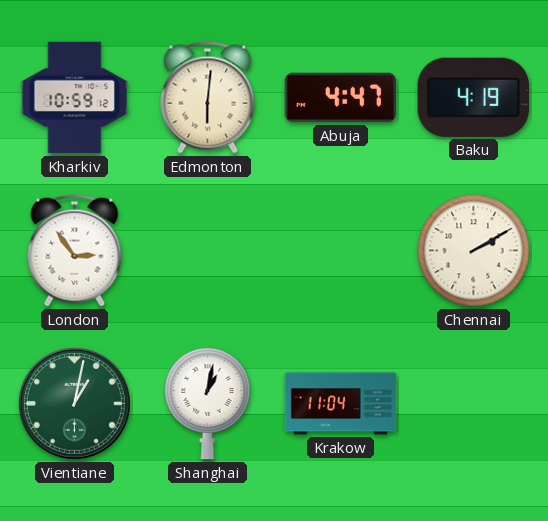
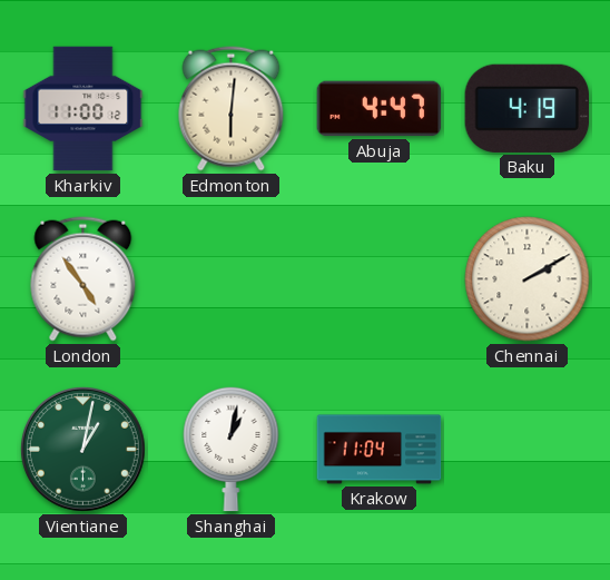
Kharkiv: 10:59 -> 11:00 (83, 109)
London: 2:54 -> 4:54 (83, 279)
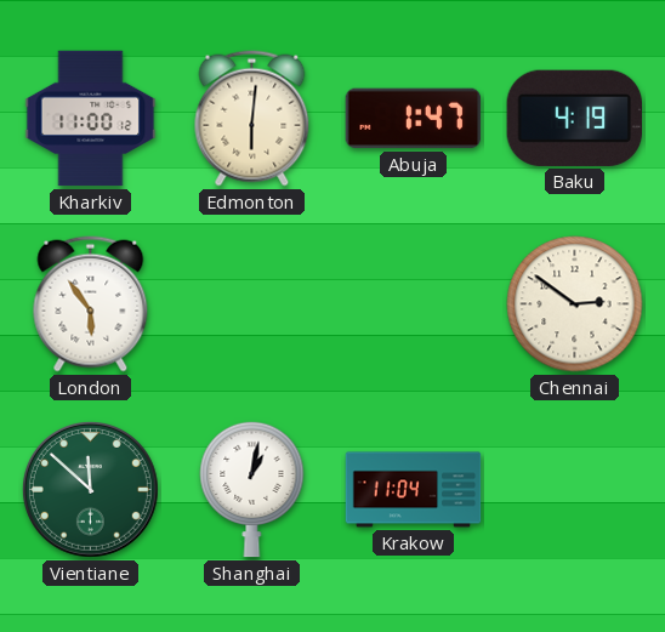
Abuja: 4:47 -> 1:47 (414, 119)
London: 4:54 -> 5:54 (91, 304)
Chennai: 2:10 -> 2:51 (575, 304)
Vientiane: 1:02 -> 11:52 (90, 489)
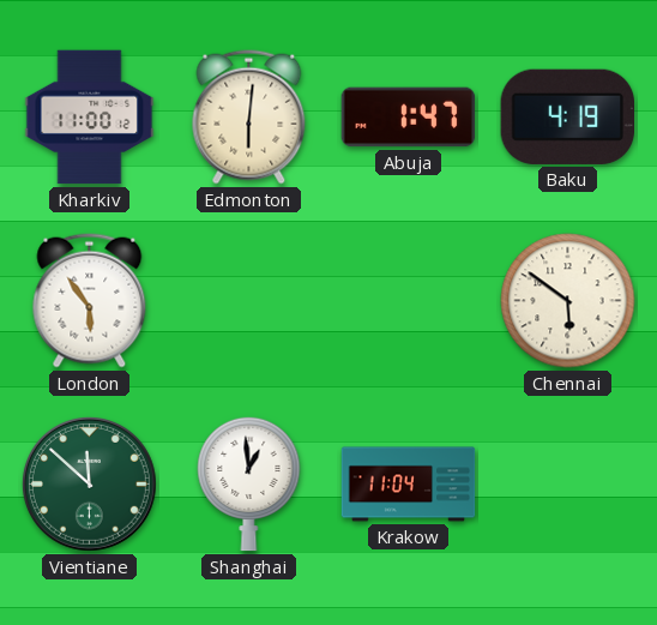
Chennai: 2:51 -> 5:51 (568, 301)
Shanghai: 1:02 -> 12:59 (249, 483)
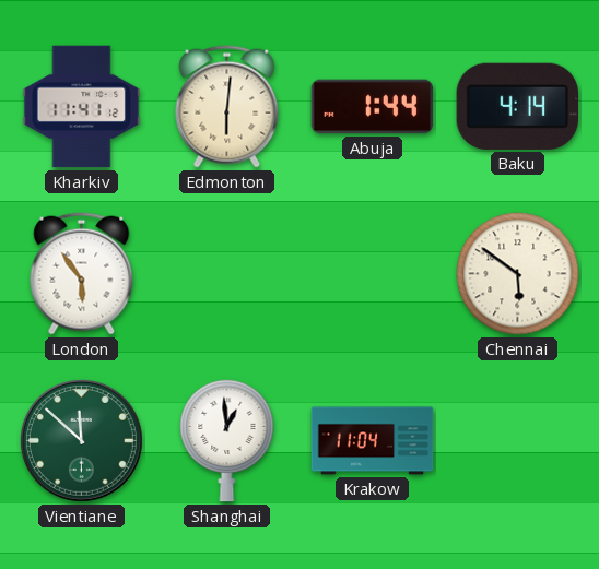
Kharkiv: 11:00 -> 11:41 (82, 107)
Abuja: 1:47 -> 1:44 (373, 107)
Baku: 4:19 -> 4:14 (517, 106)
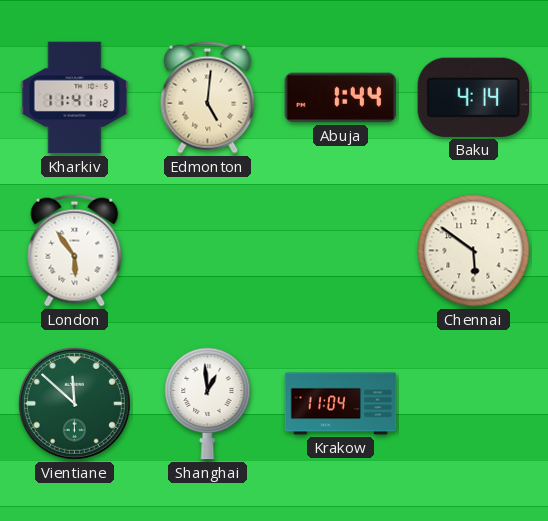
Edmonton: 6:01 -> 5:01 (208, 98)
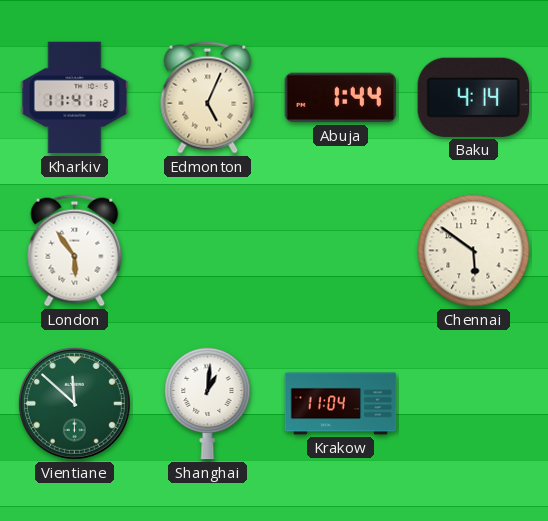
Edmonton: 5:01 -> 5:04 (208, 98)
Shanghai: 12:59 -> 1:01 (208, 403)
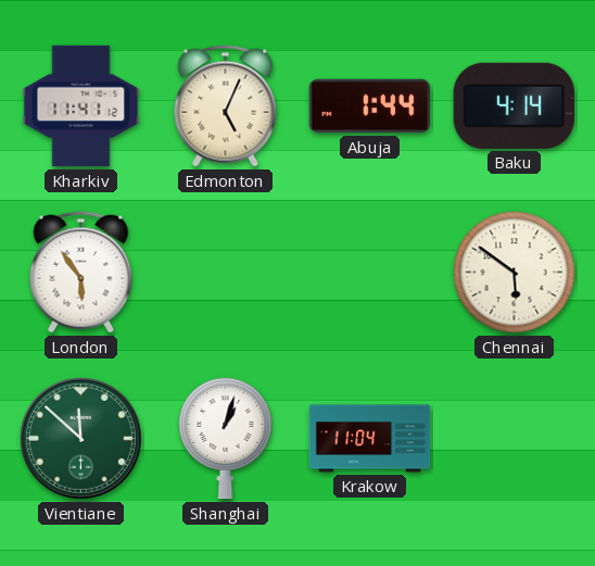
Shanghai: 1:01 -> 1:03 (226, 438)
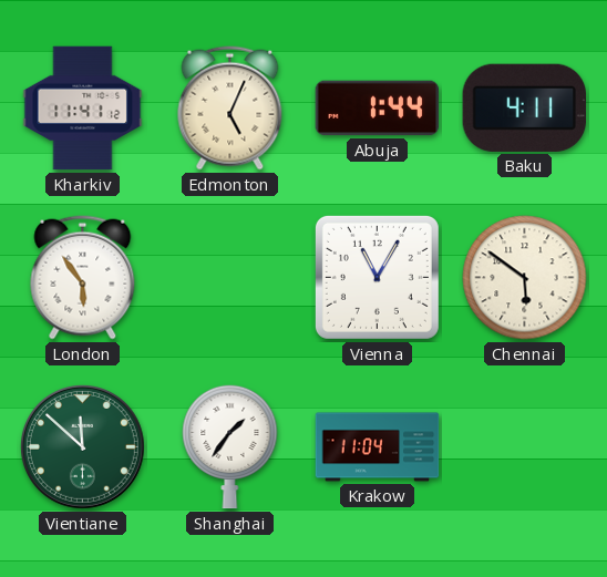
Baku: 4:14 -> 4:11 (524, 107)
Vienna: none -> 11:05 (377, 277)
Shanghai: 1:03 -> 1:36 (230, 446)
